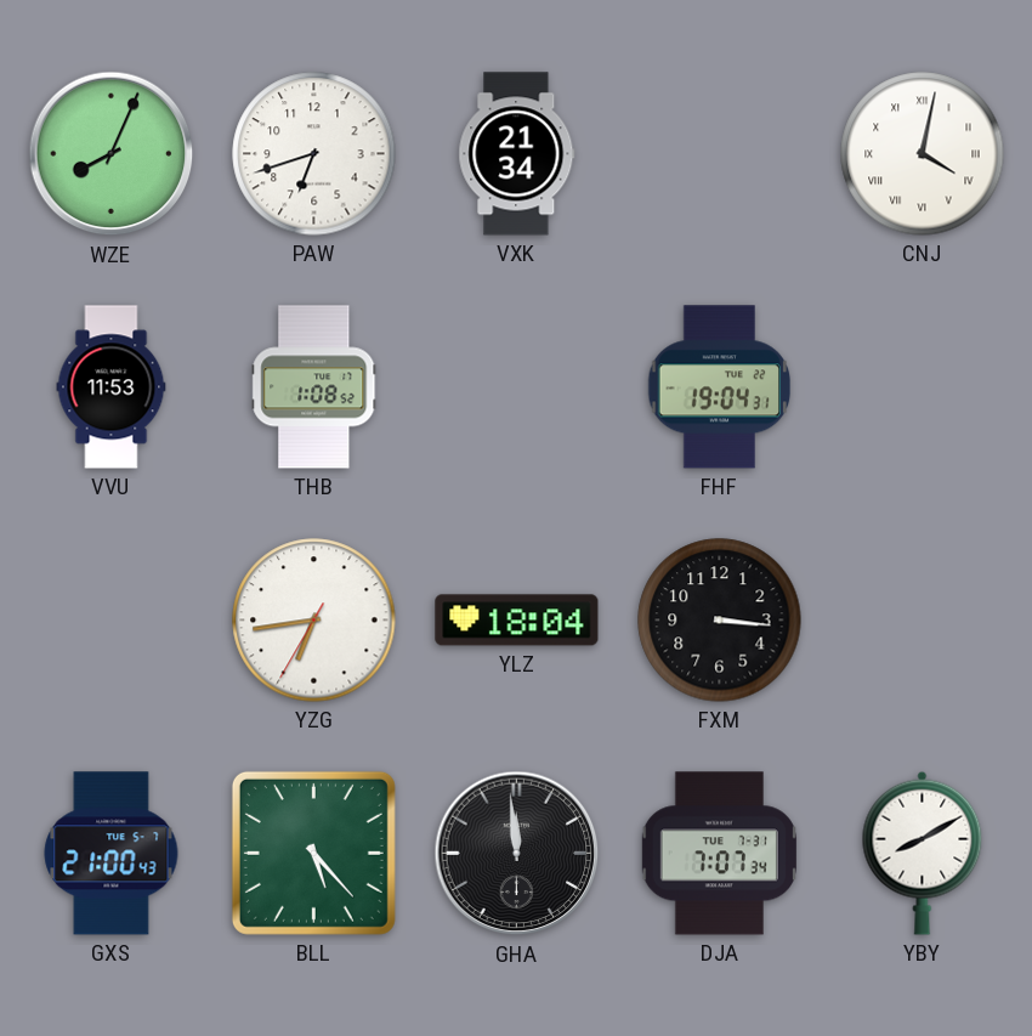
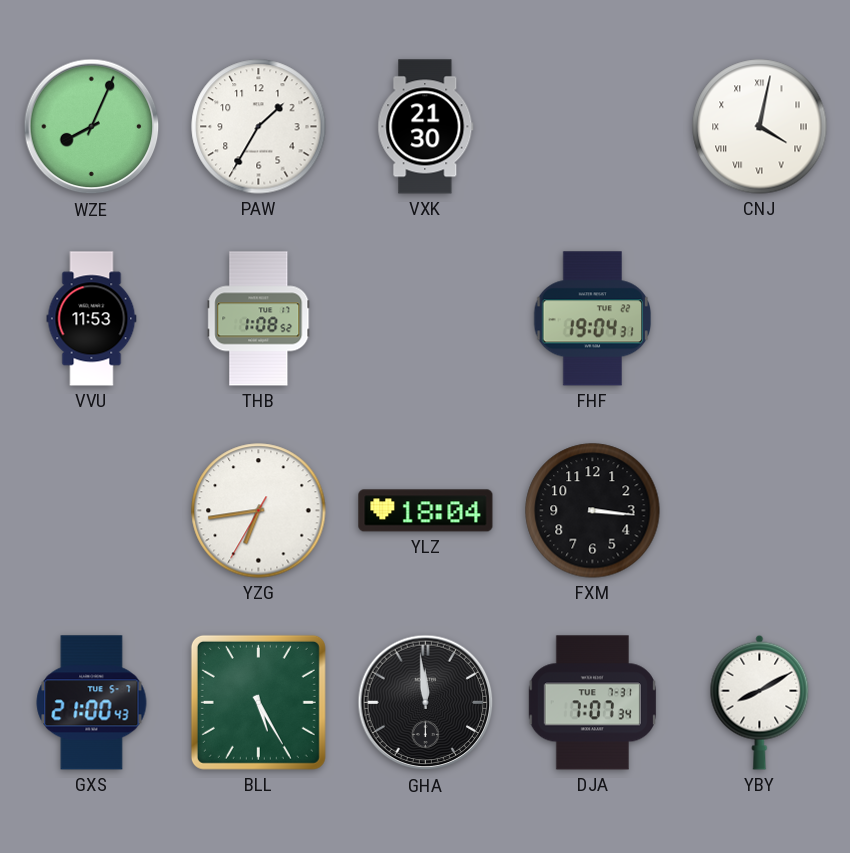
PAW: 6:42 -> 1:35 (259, 127)
VXK: 21:34 -> 21:30 (426, 127)
BLL: 5:23 -> 5:25 (258, 702)
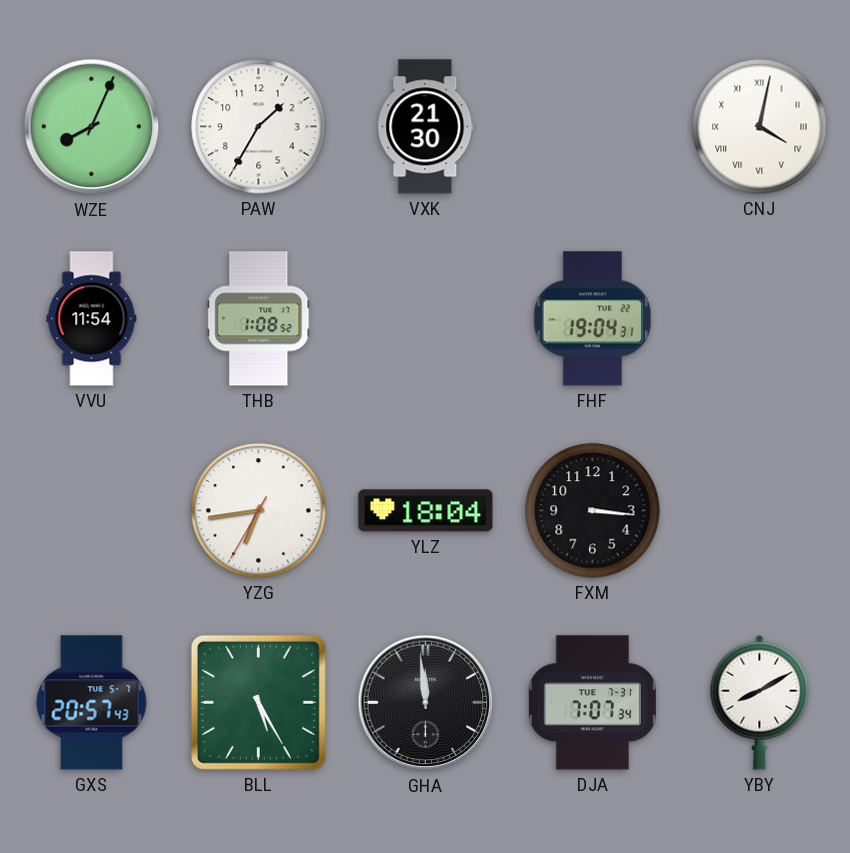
VVU: 11:53 -> 11:54 (92, 319)
GXS: 21:00 -> 20:57 (92, 703)
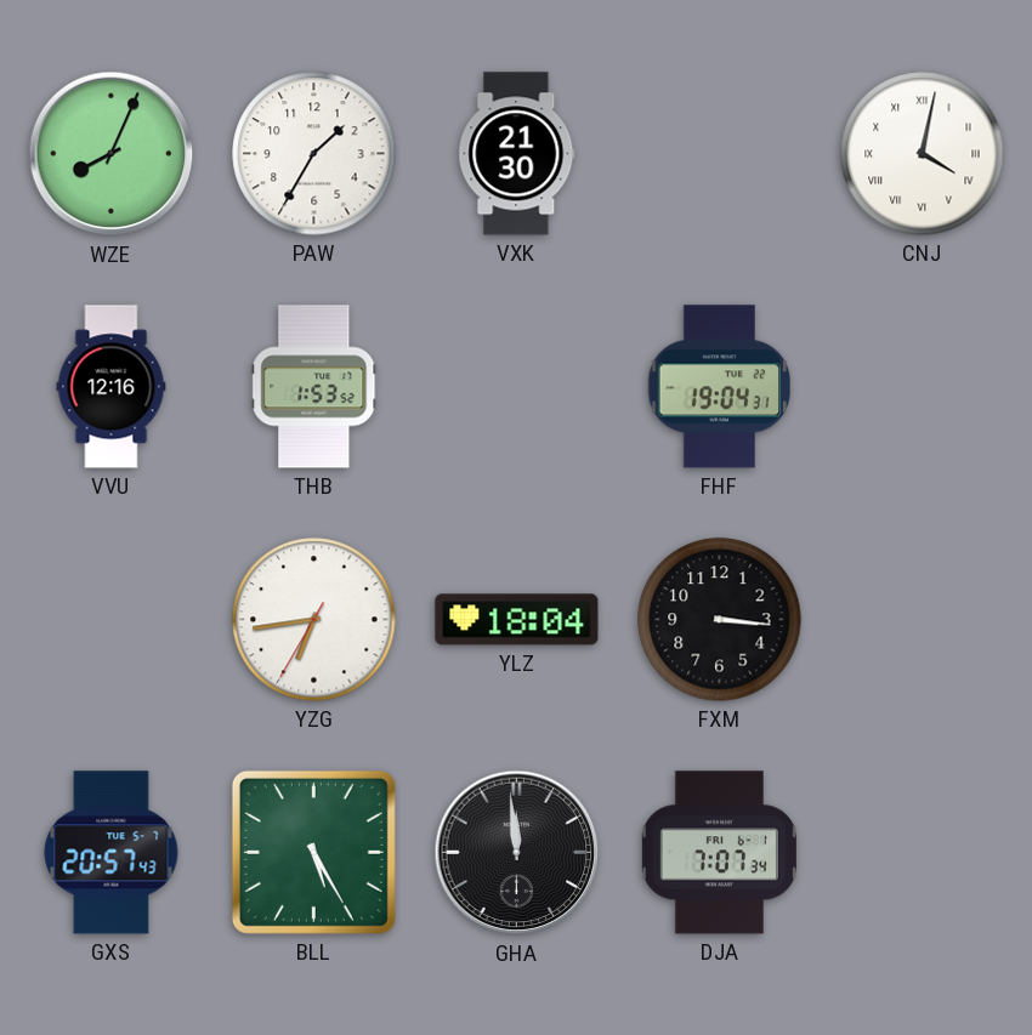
VVU: 11:54 -> 12:16 (112, 387)
THB: 1:08 -> 1:53 (314, 387)
DJA date: TUE 7-31 -> FRI 6-1 (719, 853)
YBY: 8:10 -> none (760, 702)
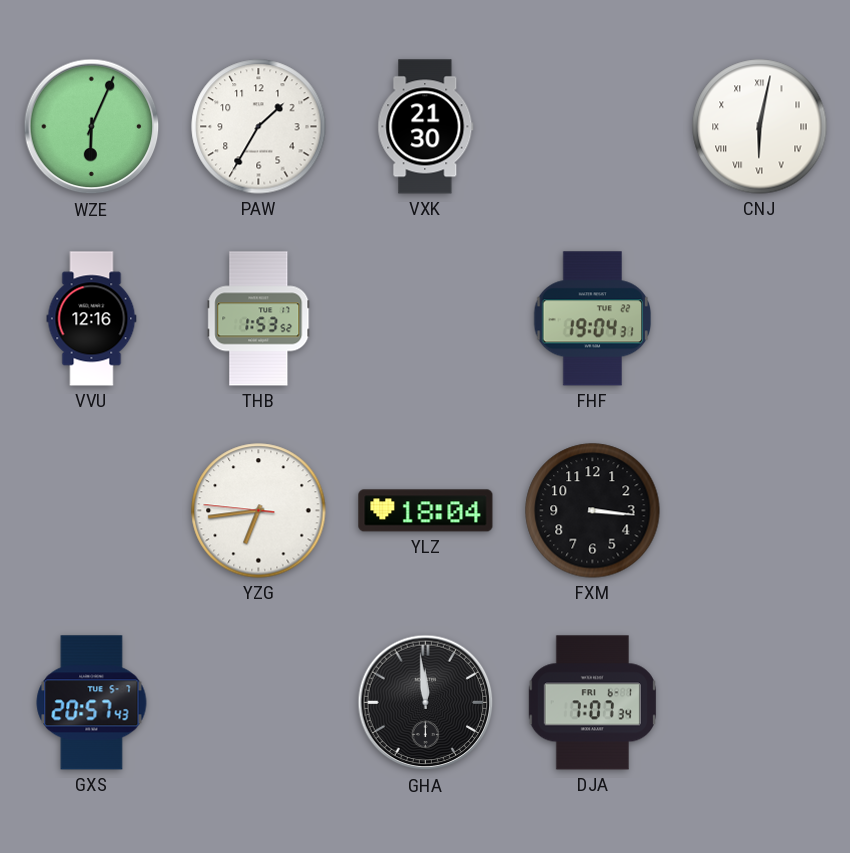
WZE: 8:04 -> 6:04 (92, 127)
CNJ: 4:02 -> 6:02 (760, 127)
YZG: 6:43:35 -> 6:43:46 (259, 511)
BLL: 5:25 -> none (313, 852)
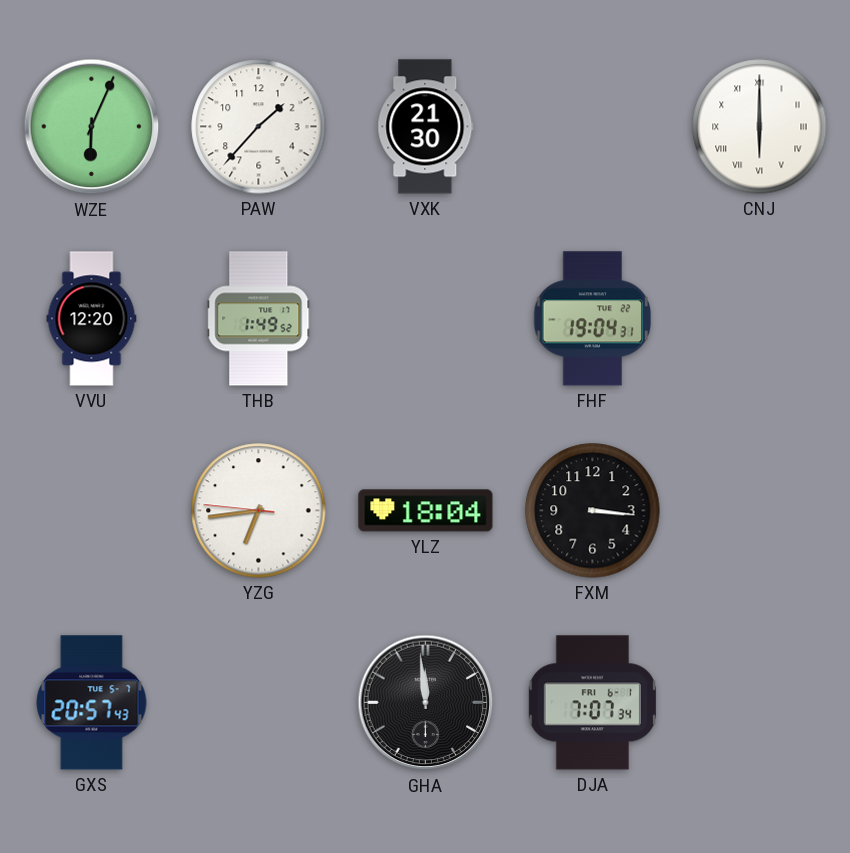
PAW: 1:35 -> 1:37 (259, 127)
CNJ: 6:02 -> 6:00 (760, 127)
VVU: 12:16 -> 12:20 (92, 319)
THB: 1:53 -> 1:49 (259, 319)
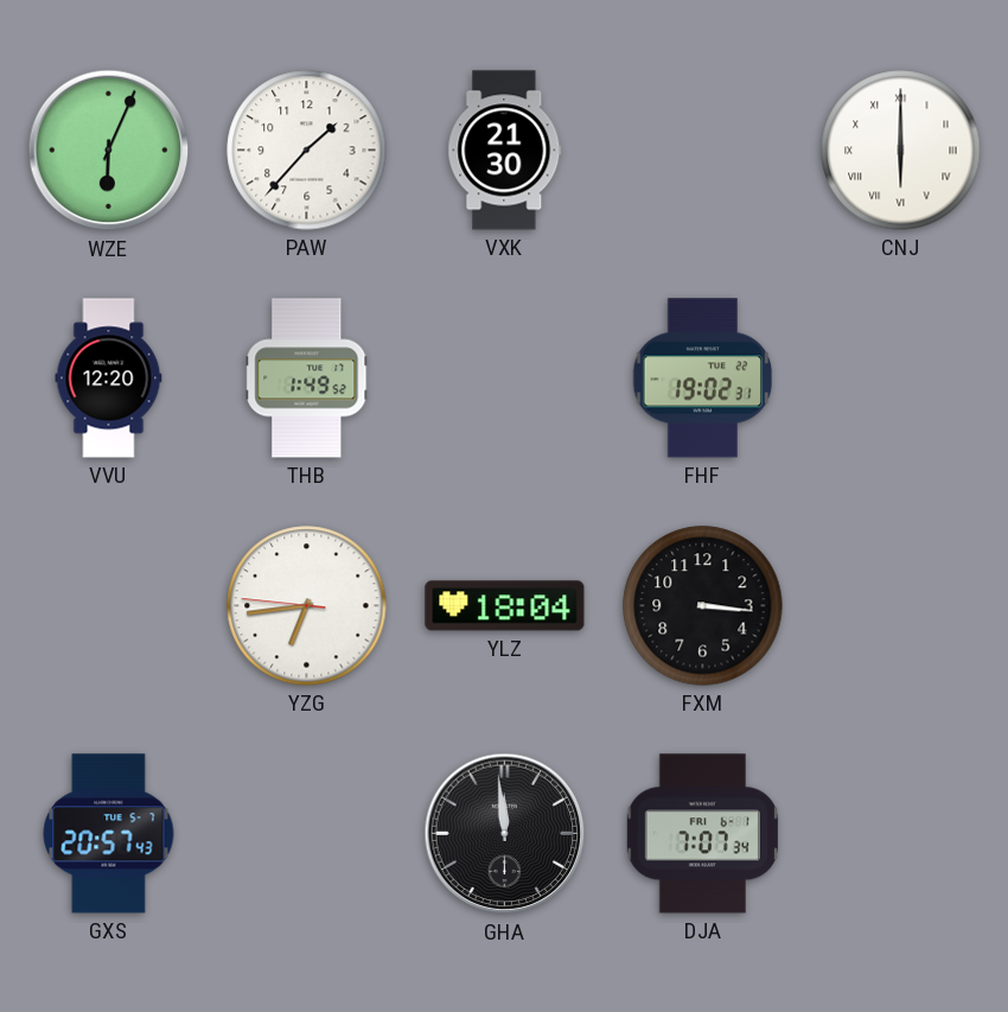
FHF: 19:04 -> 19:02 (703, 378)
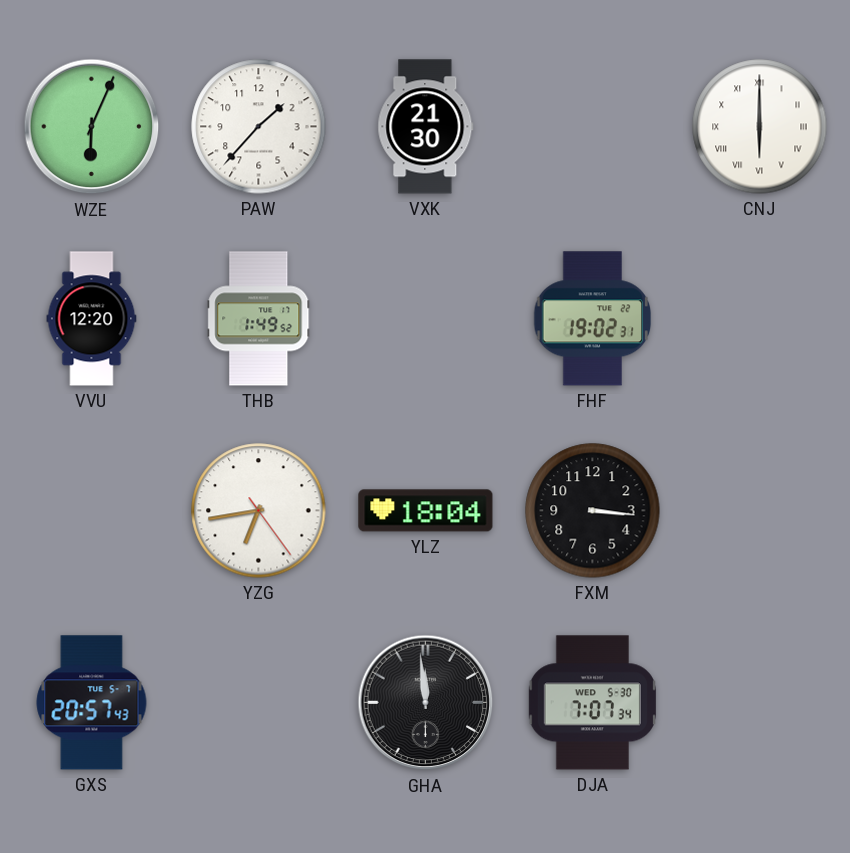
YZG: 6:43:46 -> 6:43:24 (259, 511)
DJA date: FRI 6-1 -> WED 5-30 (592, 703)
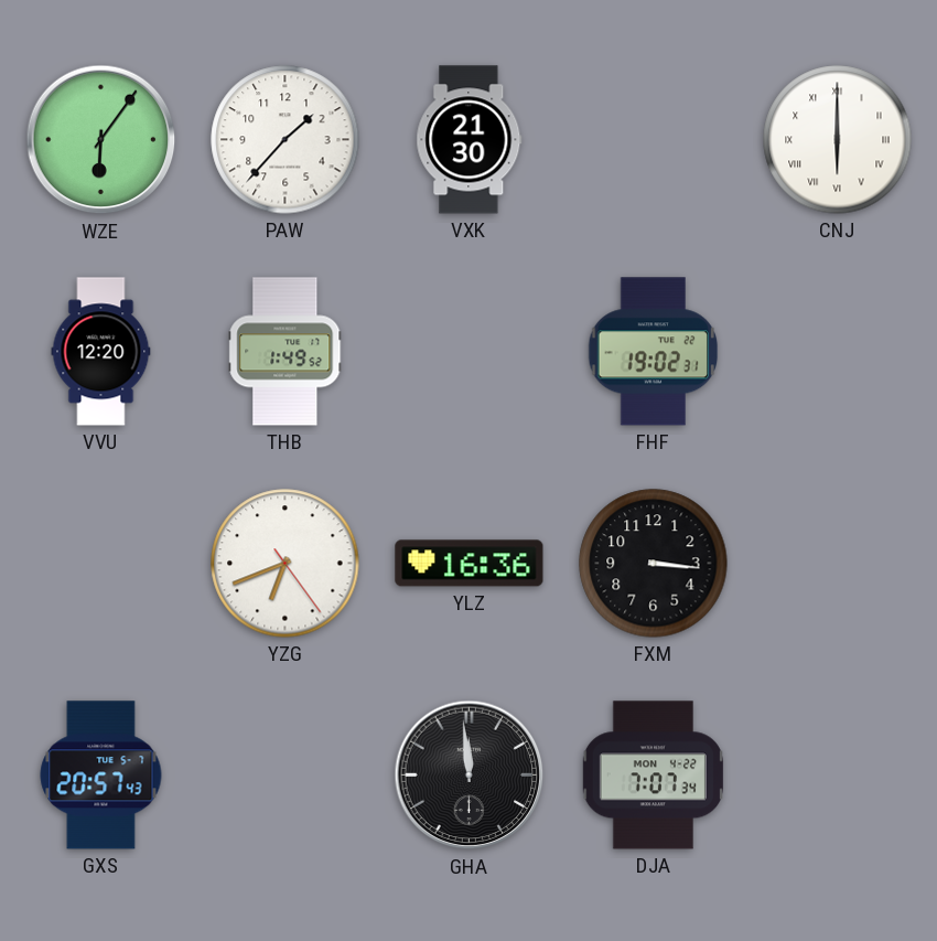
WZE: 6:04 -> 6:06 (101, 140)
YZG: 6:43 -> 6:41 (286, 564)
YLZ: 18:04 -> 16:36 (470, 564)
DJA date: WED 5-30 -> MON 4-22 (653, 776)
